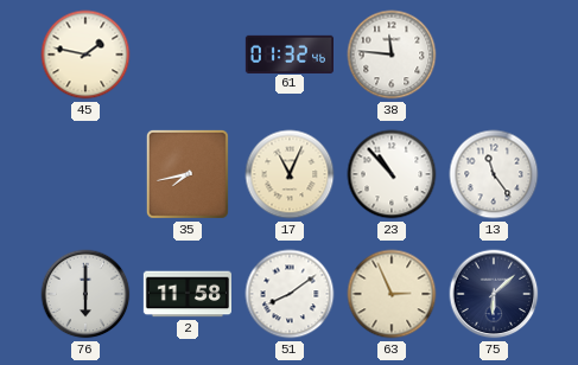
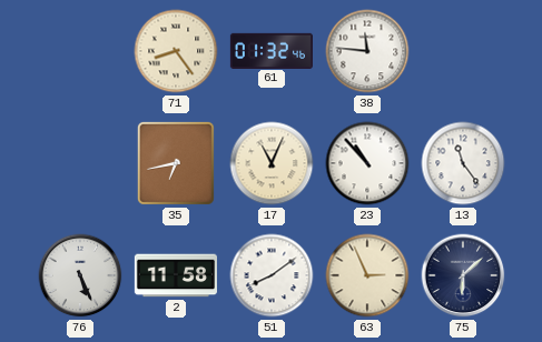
45: 1:47 -> none (85, 55)
71: none -> 8:24 (176, 51)
35: 7:43 -> 6:43 (176, 163)
76: 6:00 -> 5:26 (80, 275)
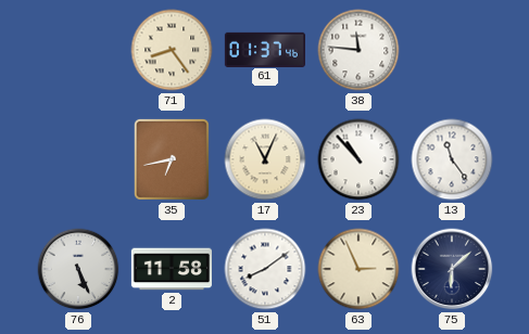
61: 01:32 -> 01:37 (264, 49)
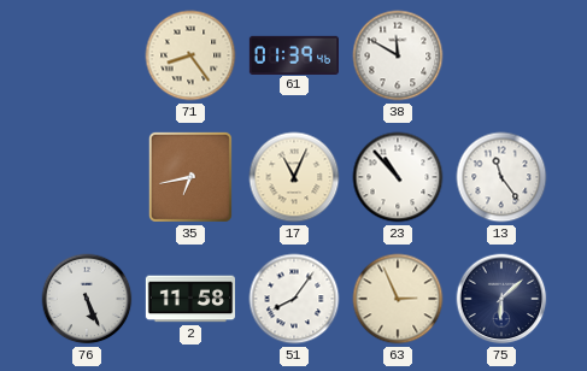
61: 01:37 -> 01:39 (293, 54)
38: 11:46 -> 11:50 (398, 55)
51: 8:09 -> 8:06 (294, 299)
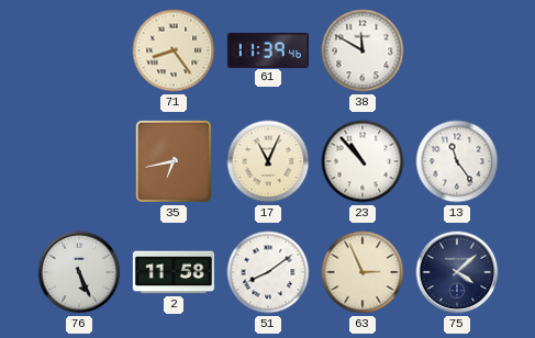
61: 01:39 -> 11:39 (267, 49)
51: 8:06 -> 8:09 (268, 272)
75: 6:08 -> 4:08 (457, 272)
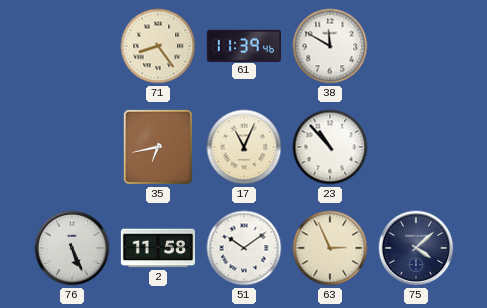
13: 11:24 -> none (457, 161)
51: 8:09 -> 10:09 (244, 248)
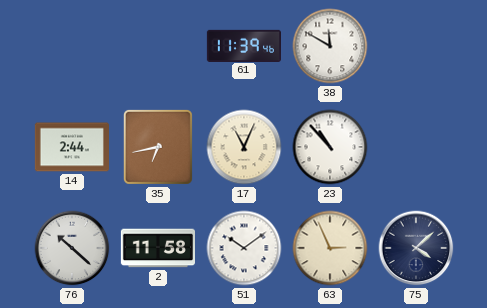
71: 8:24 -> none (158, 46)
14: none -> 2:44 (72, 147)
76: 5:26 -> 10:22 (72, 248)
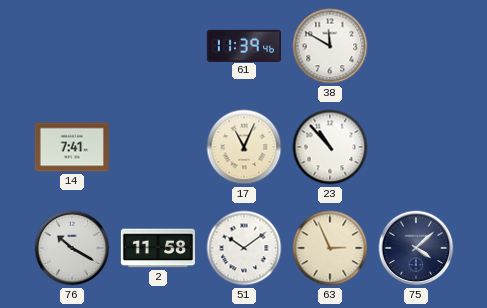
14: 2:44 -> 7:41 (72, 147)
35: 6:43 -> none (158, 147)
76: 10:22 -> 10:20 (72, 248)
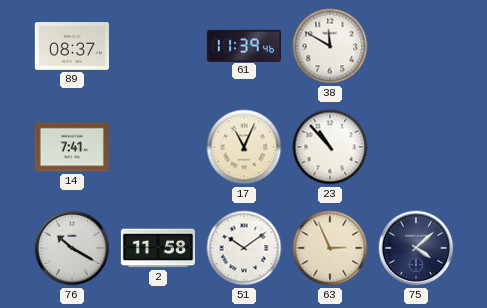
89: none -> 08:37 (72, 46)
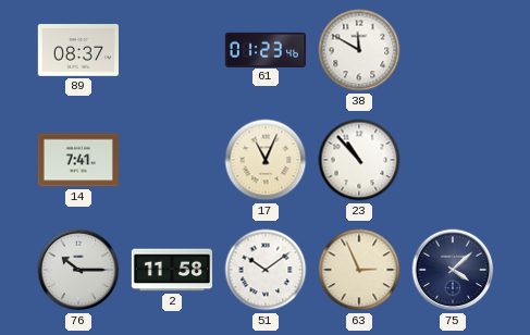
61: 11:39 -> 01:23 (264, 49)
76: 10:20 -> 10:15 (78, 270)
